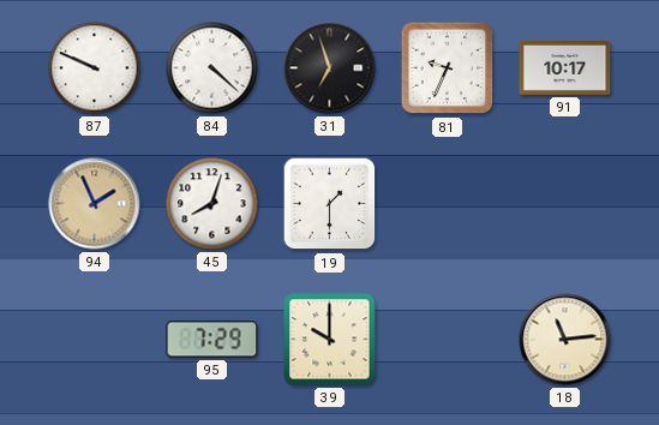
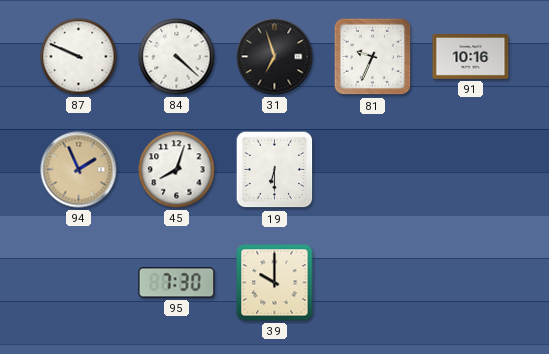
91: 10:17 -> 10:16 (471, 56)
19: 1:30 -> 6:30 (275, 170)
95: 7:29 -> 7:30 (177, 283)
18: 11:14 -> none (565, 340)
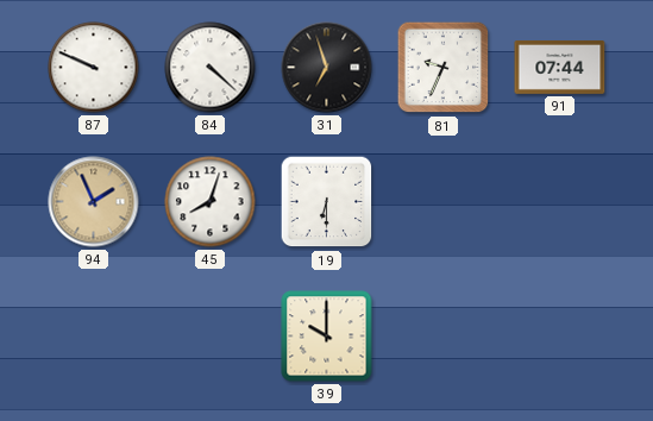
91: 10:16 -> 07:44 (560, 67)
95: 7:30 -> none (177, 283)
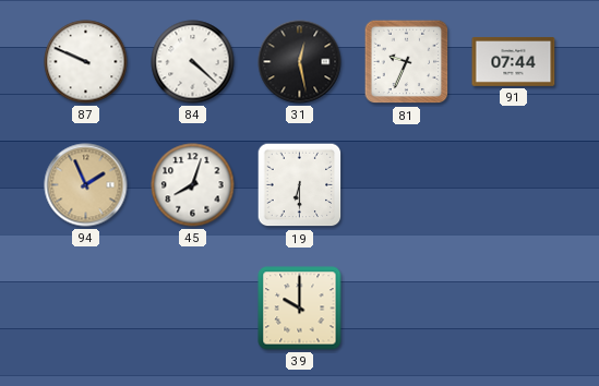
31: 6:57 -> 12:28 (300, 62)
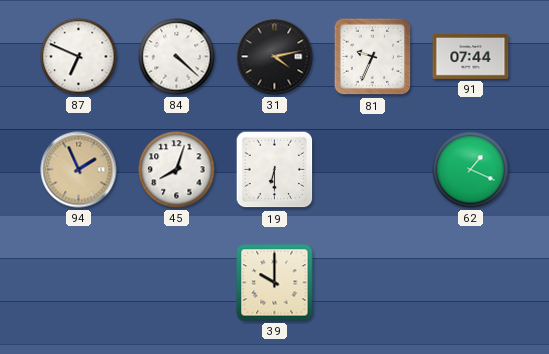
87: 9:49 -> 6:49 (79, 57)
31: 12:28 -> 4:13 (275, 57)
62: none -> 1:19 (471, 170)
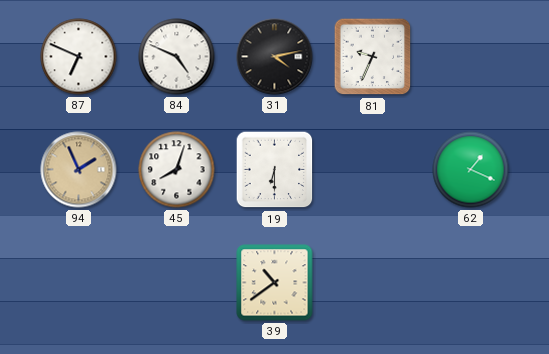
84: 4:22 -> 4:49 (177, 57)
91: 07:44 -> none (471, 56)
39: 10:00 -> 10:39 (275, 283)
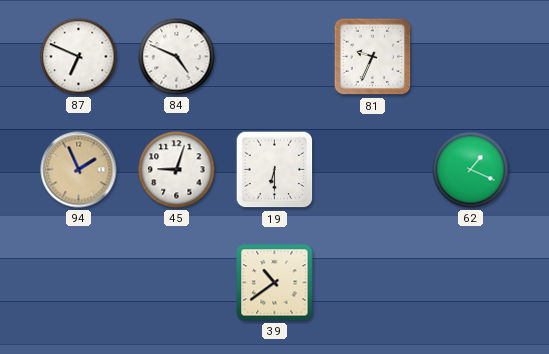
31: 4:13 -> none (275, 57)
45: 8:03 -> 9:03 (177, 170)
